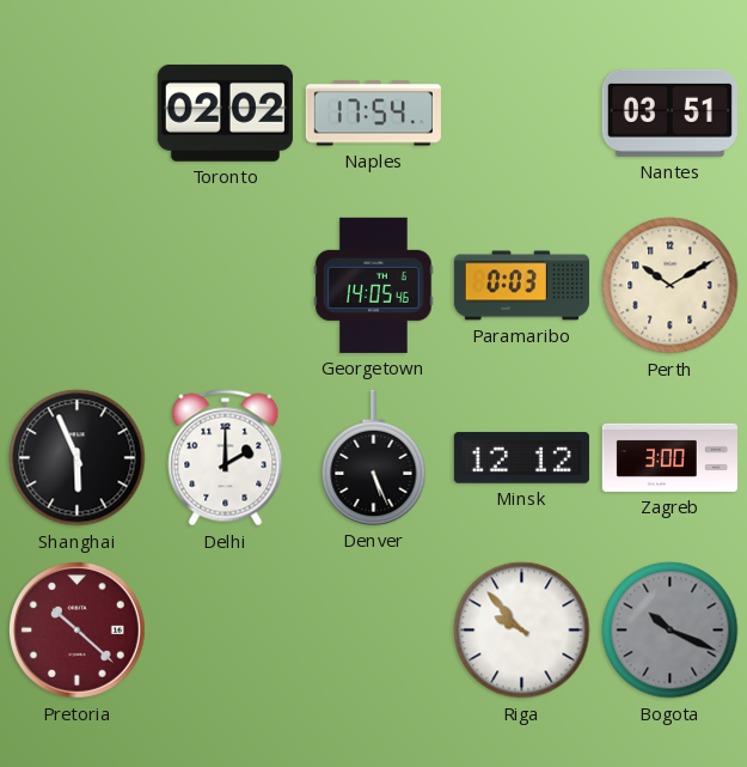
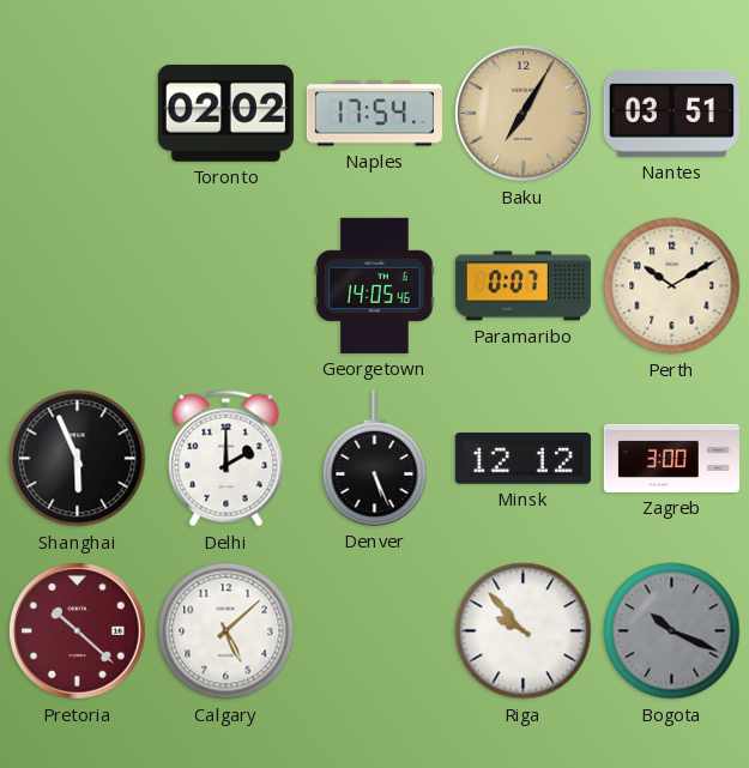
Baku: none -> 7:05 (524, 114)
Paramaribo: 0:03 -> 0:07 (523, 286)
Calgary: none -> 5:08 (226, 631)
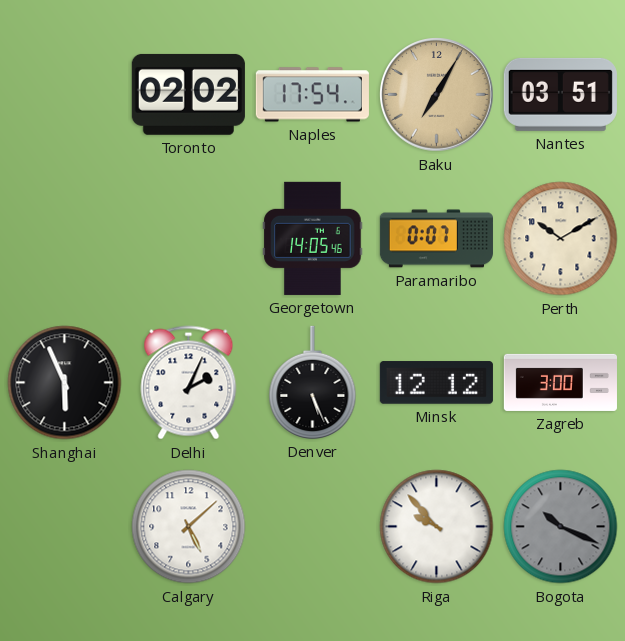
Delhi: 2:00 -> 2:04 (189, 383)
Pretoria: 10:22 -> none (78, 631)
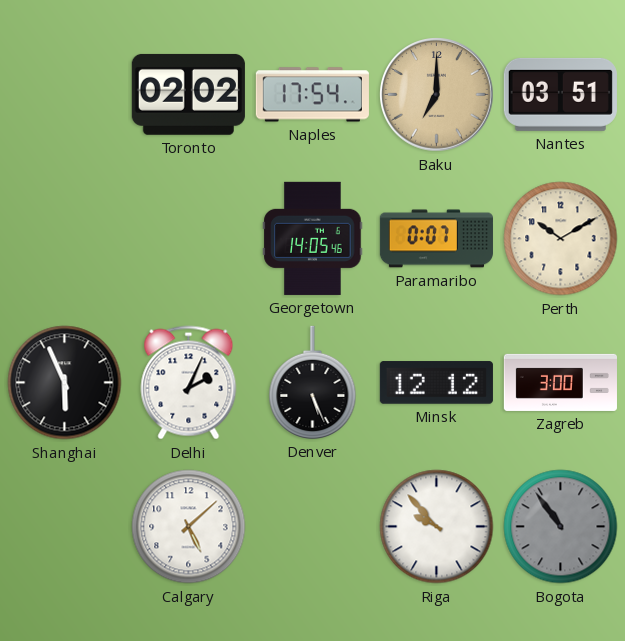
Baku: 7:05 -> 7:00 (437, 95)
Bogota: 10:19 -> 10:54 (561, 527)
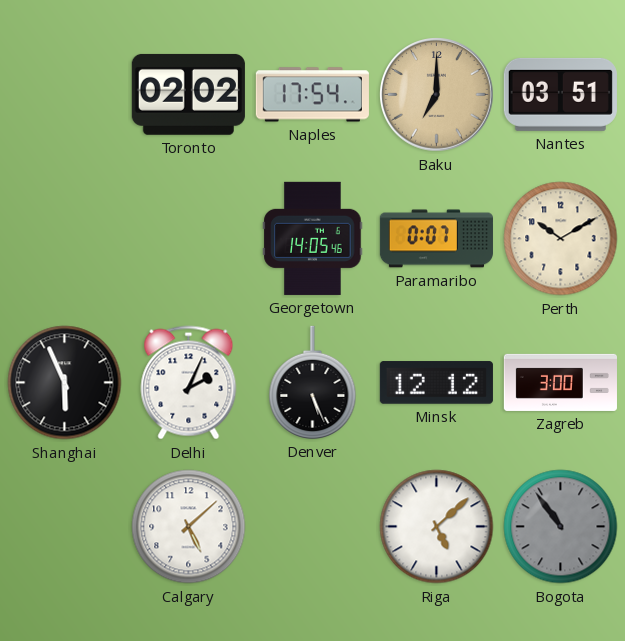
Riga: 9:53 -> 5:08 (437, 527)
